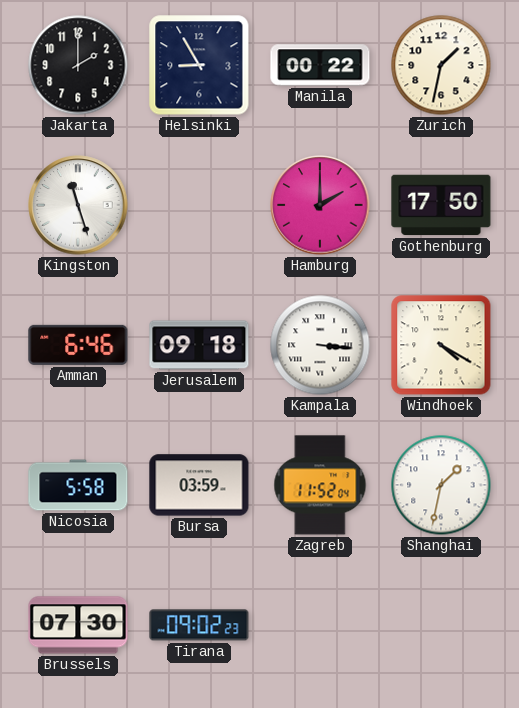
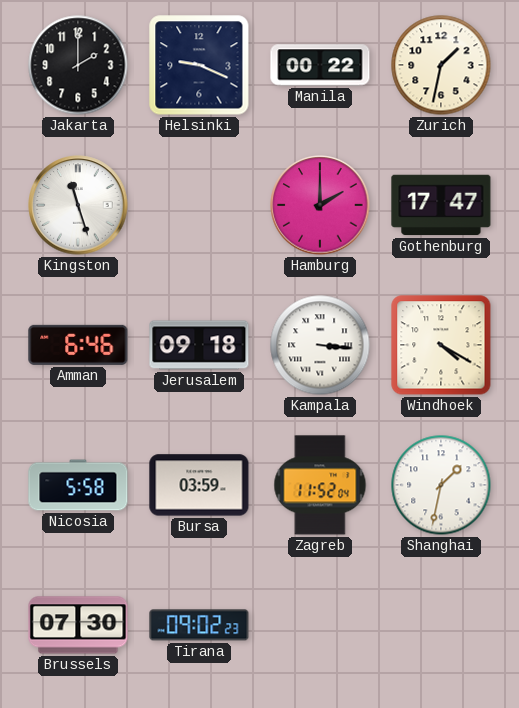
Helsinki: 8:55 -> 9:19 (199, 65)
Gothenburg: 17:50 -> 17:47 (441, 205)
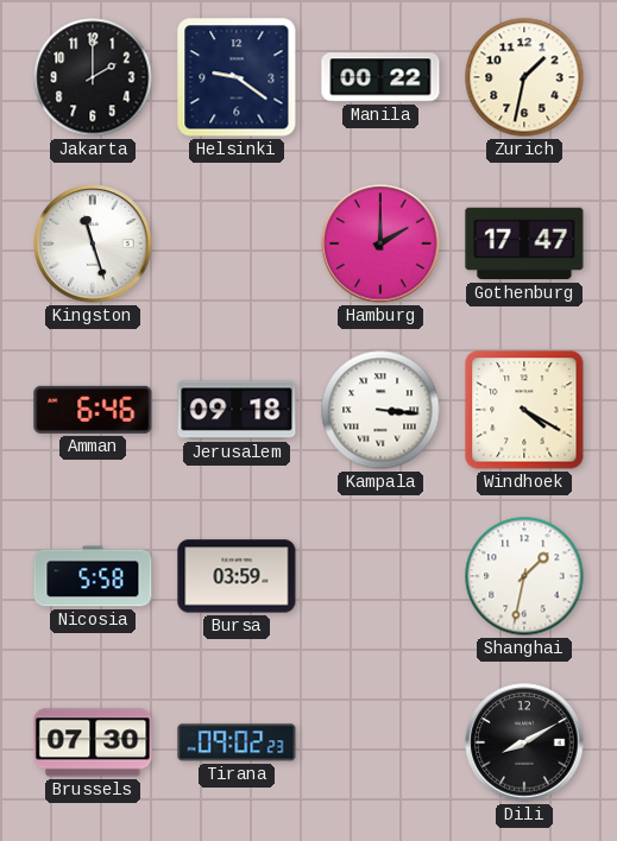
Helsinki: 9:19 -> 9:21 (237, 77)
Zagreb: 11:52 -> none (320, 485)
Dili: none -> 8:10 (524, 742)
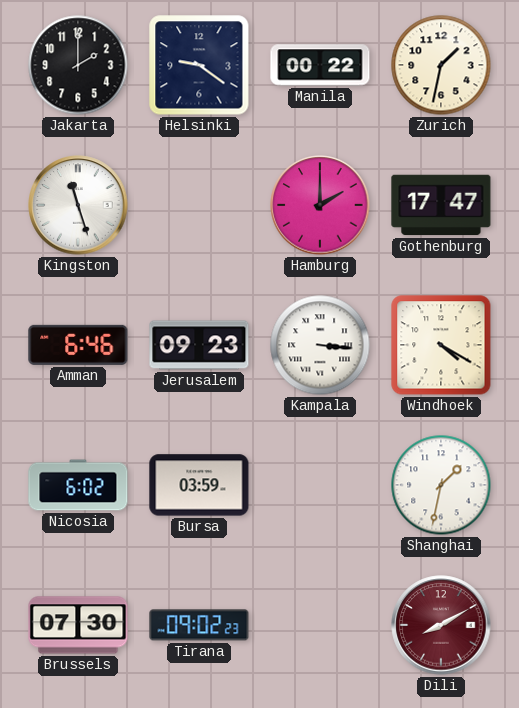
Jerusalem: 09:18 -> 09:23 (199, 345)
Nicosia: 5:58 -> 6:02 (78, 485)
Dili dial: black -> burgundy (441, 625)
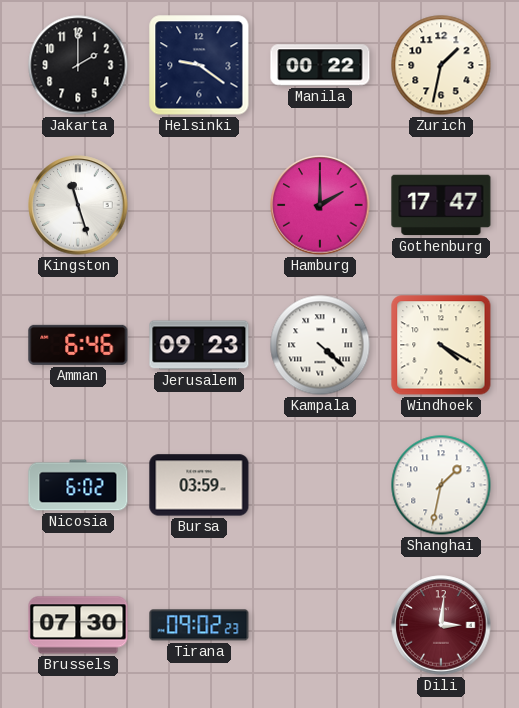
Kampala: 3:16 -> 4:22 (320, 345)
Dili: 8:10 -> 3:01 (441, 625)
